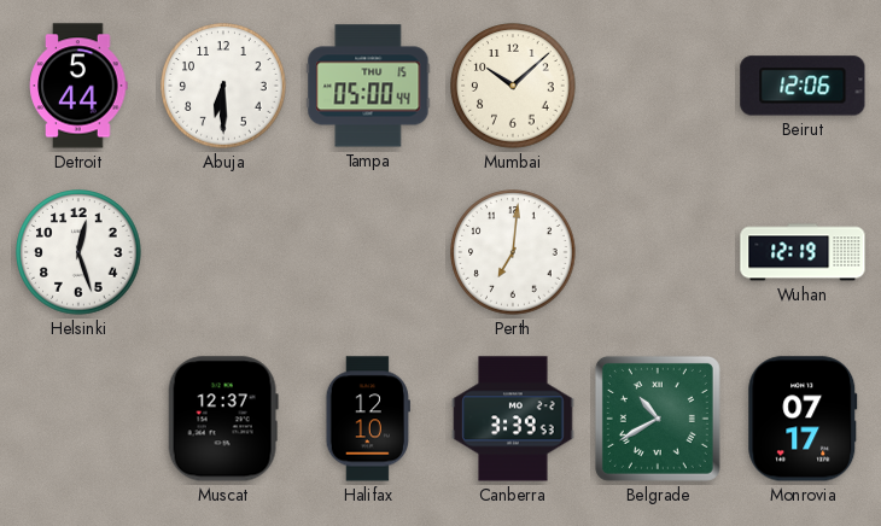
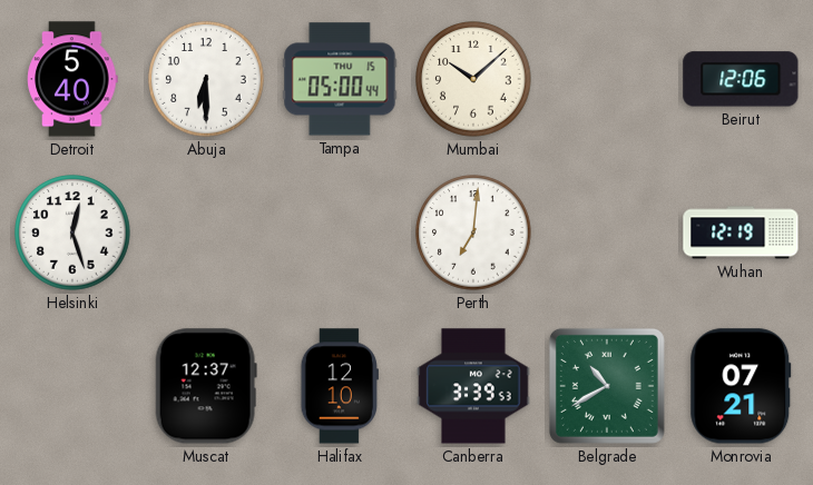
Detroit: 5:44 -> 5:40 (72, 79)
Monrovia: 07:17 -> 07:21 (741, 386)
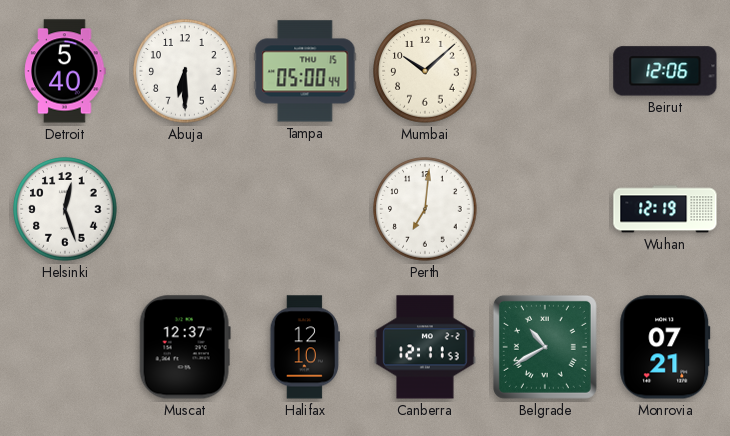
Canberra: 3:39 -> 12:11 (425, 347)
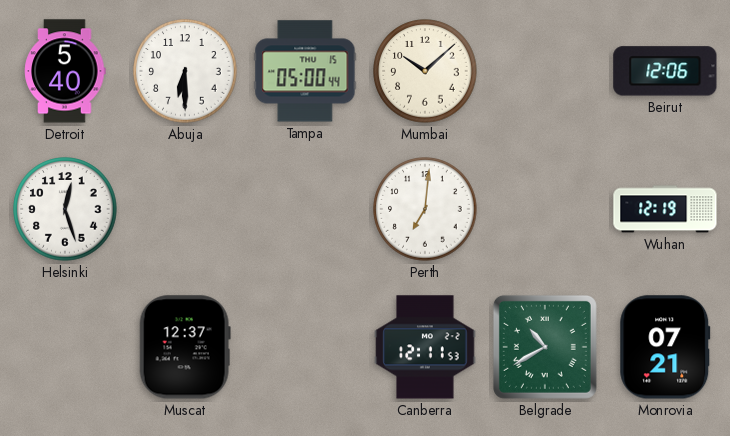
Halifax: 12:10 -> none (304, 347)
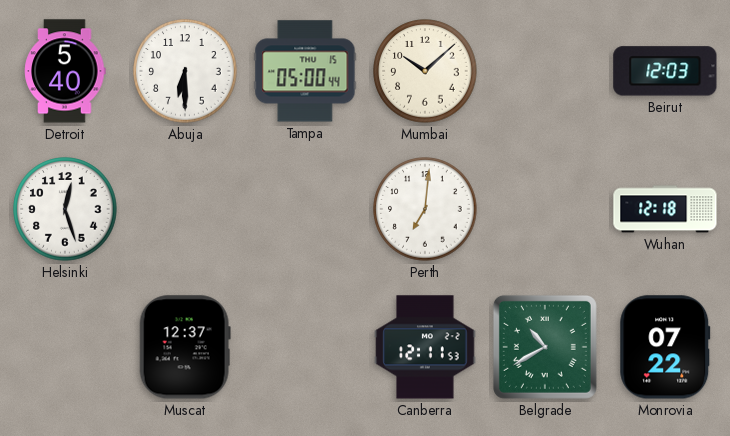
Beirut: 12:06 -> 12:03 (665, 71)
Wuhan: 12:19 -> 12:18 (665, 209)
Monrovia: 07:21 -> 07:22 (665, 347)
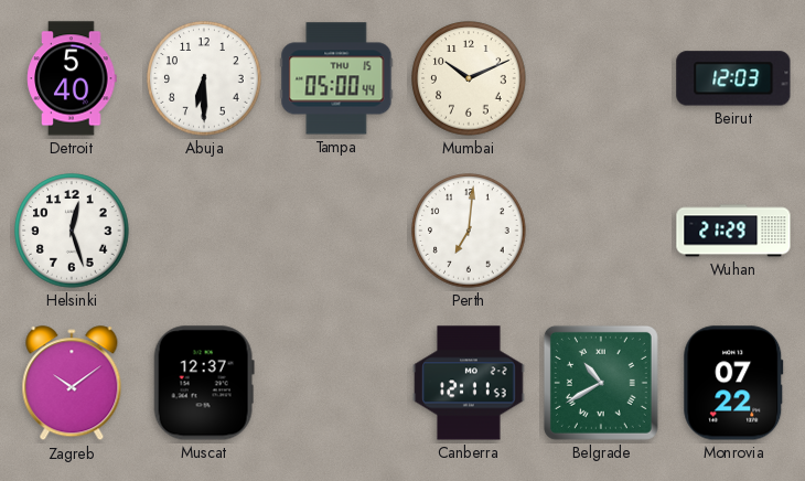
Mumbai: 10:08 -> 10:11 (469, 78)
Wuhan: 12:18 -> 21:29 (733, 231)
Zagreb: none -> 10:09 (72, 384)
